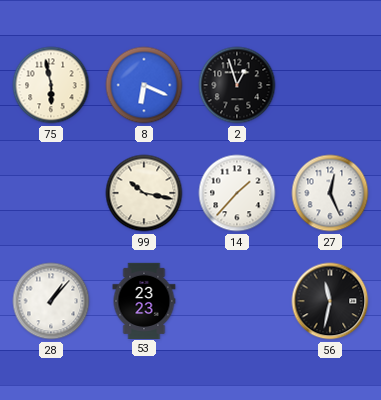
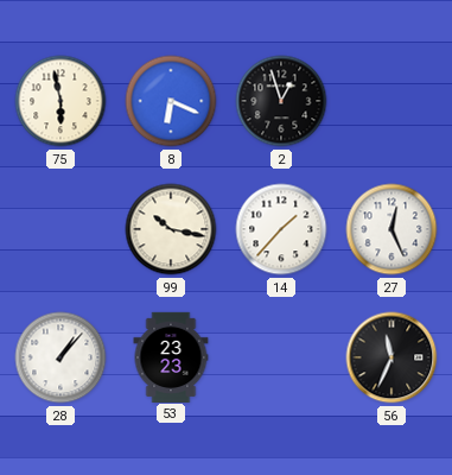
56: 11:32 -> 11:34 (391, 357)
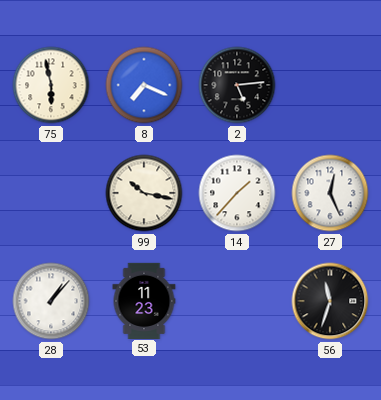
8: 6:19 -> 7:19 (144, 85)
2: 12:57 -> 5:14 (237, 85)
53: 23:23 -> 11:23 (144, 300)
56: 11:34 -> 11:33 (330, 301)
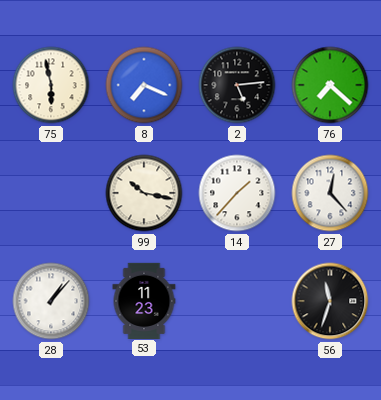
76: none -> 7:22 (330, 85)
27: 12:26 -> 12:23 (330, 193)
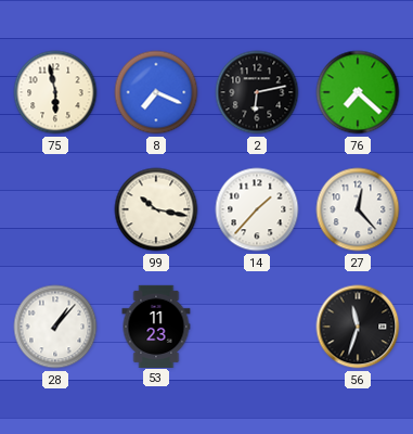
2: 5:14 -> 6:13 (257, 92)
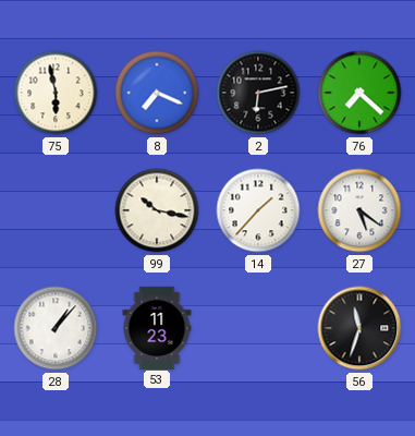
27: 12:23 -> 5:21 (359, 210)
